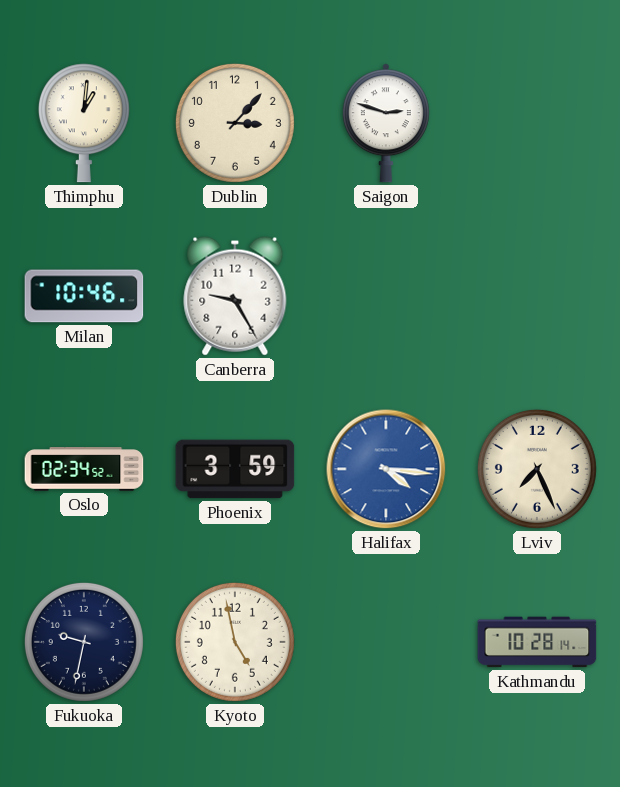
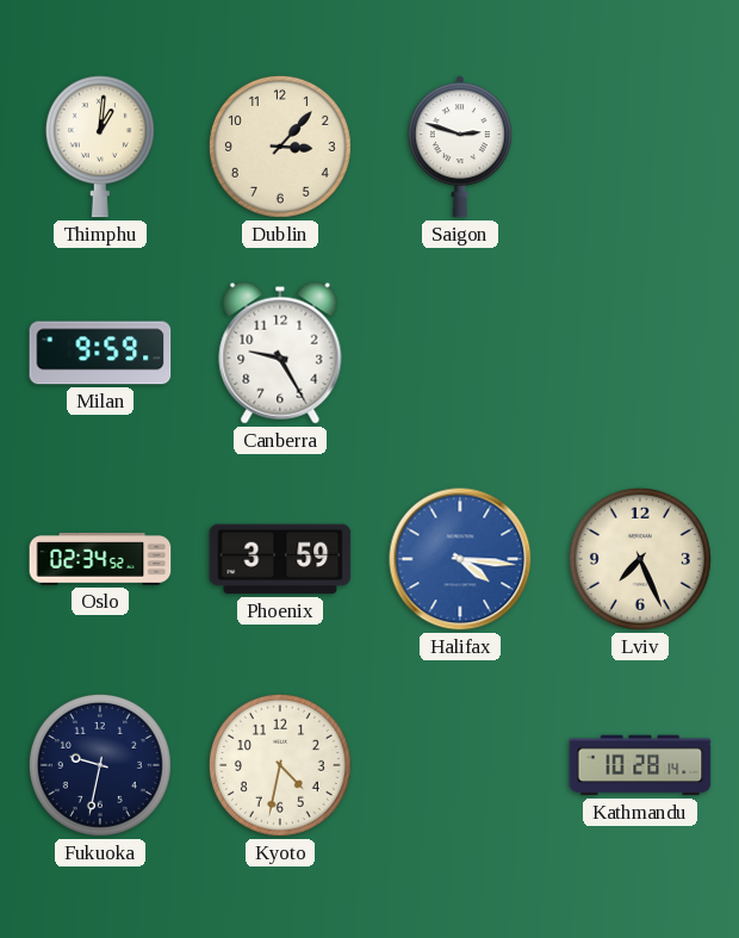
Milan: 10:46 -> 9:59 (100, 353)
Kyoto: 4:58 -> 4:32 (280, 765)
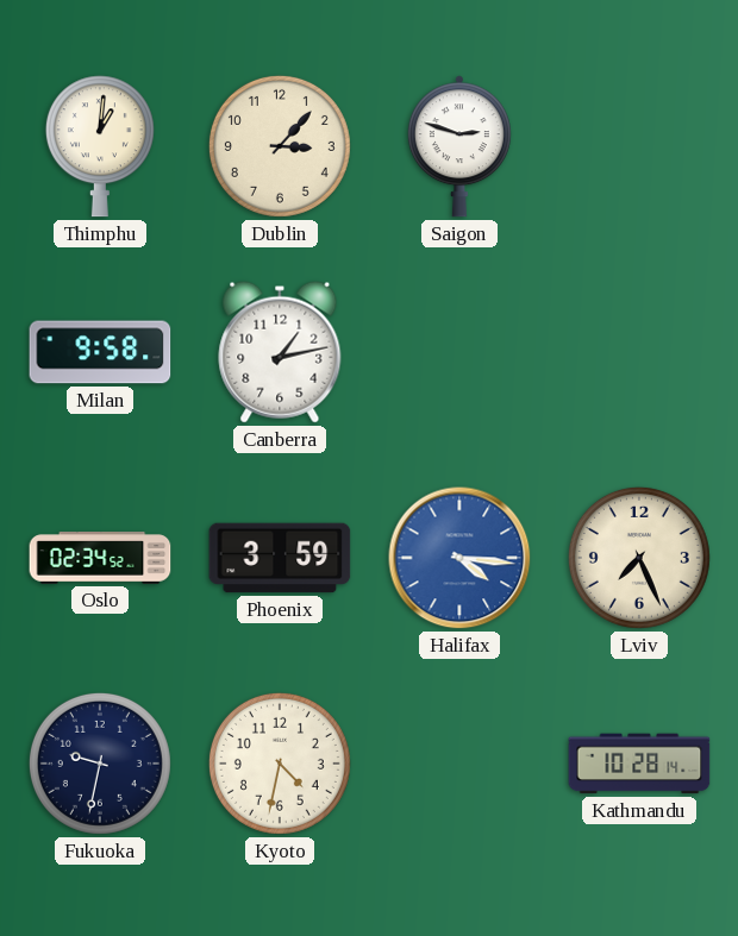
Milan: 9:59 -> 9:58 (100, 352)
Canberra: 9:25 -> 1:13 (280, 352)
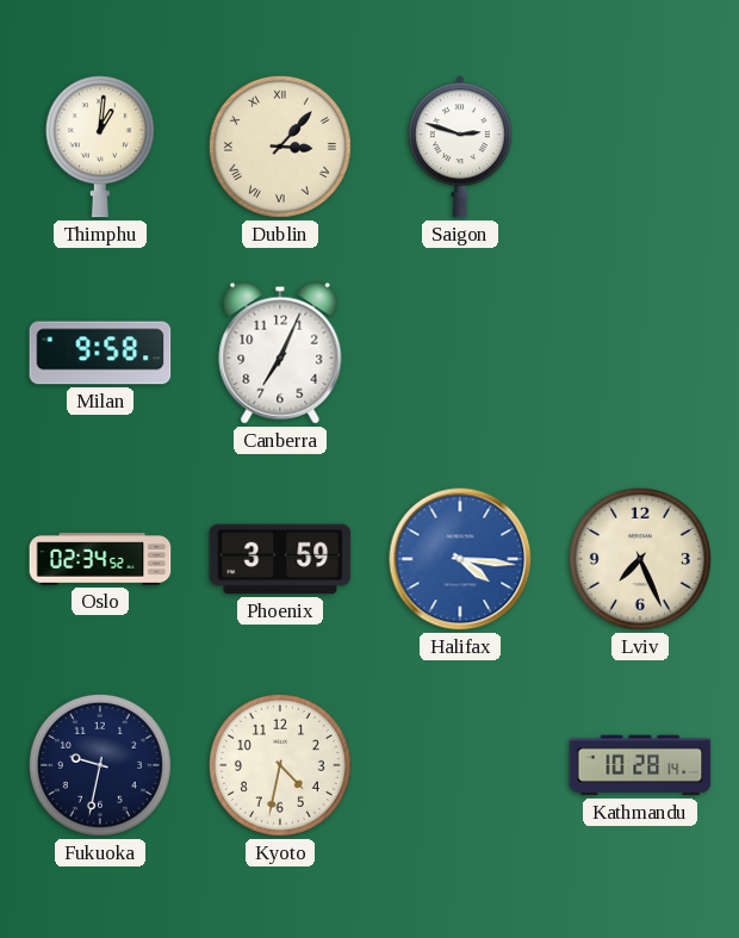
Dublin numerals: Arabic -> Roman (280, 147)
Canberra: 1:13 -> 7:04 (280, 353)
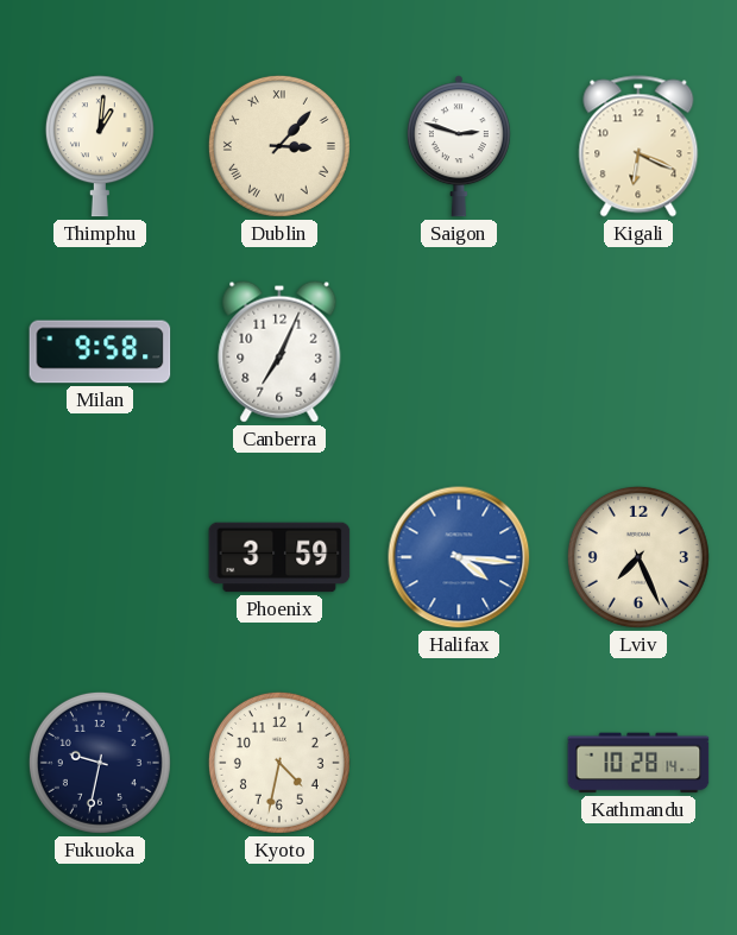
Kigali: none -> 6:19 (638, 146)
Oslo: 02:34 -> none (100, 559)
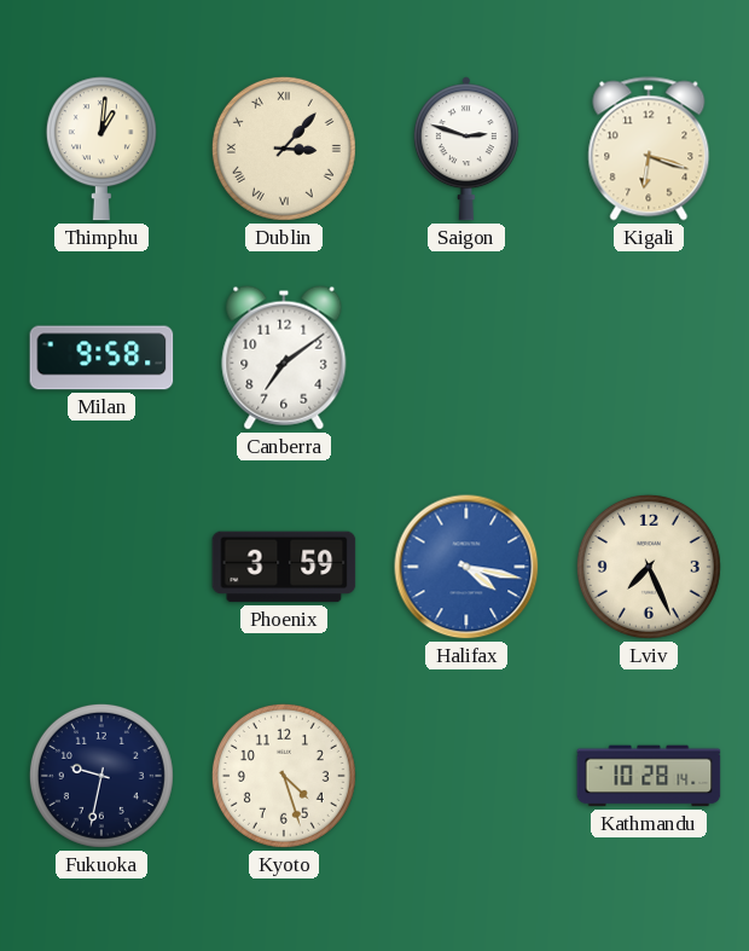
Kigali: 6:19 -> 6:18 (649, 149)
Canberra: 7:04 -> 7:09 (284, 358)
Halifax: 4:16 -> 4:17 (466, 567)
Kyoto: 4:32 -> 4:27 (284, 776)
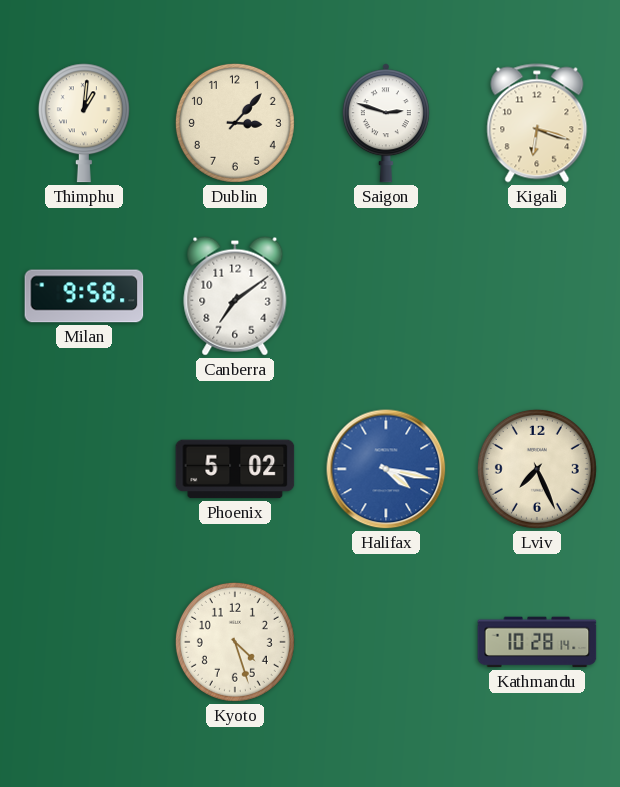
Dublin numerals: Roman -> Arabic (235, 123)
Phoenix: 3:59 -> 5:02 (235, 469)
Fukuoka: 9:32 -> none (101, 776)
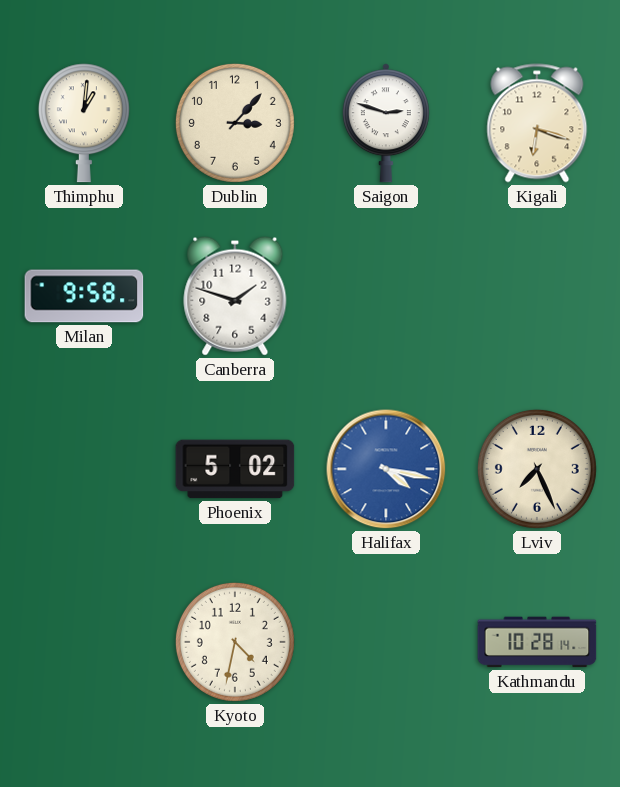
Canberra: 7:09 -> 1:48 (235, 296)
Kyoto: 4:27 -> 4:32 (235, 642)
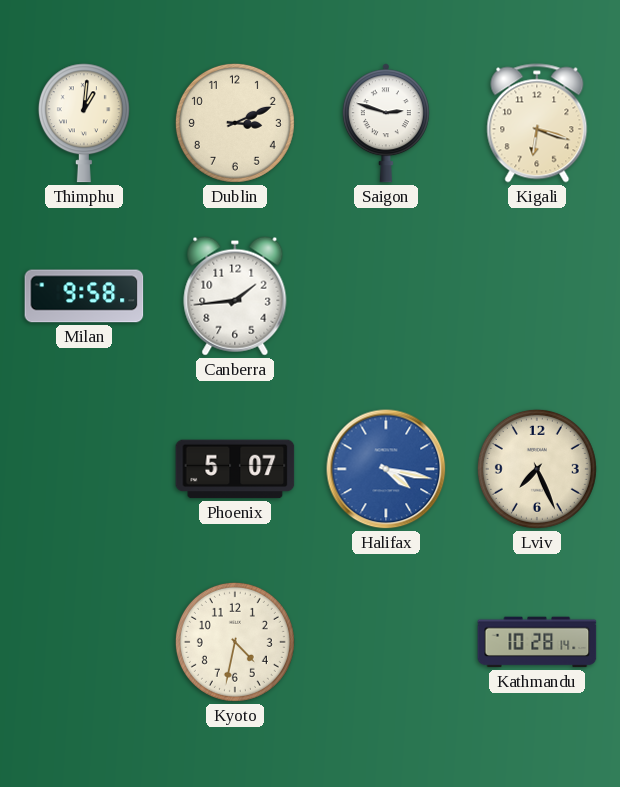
Dublin: 3:07 -> 3:11 (235, 123)
Canberra: 1:48 -> 1:44 (235, 296)
Phoenix: 5:02 -> 5:07 (235, 469)
